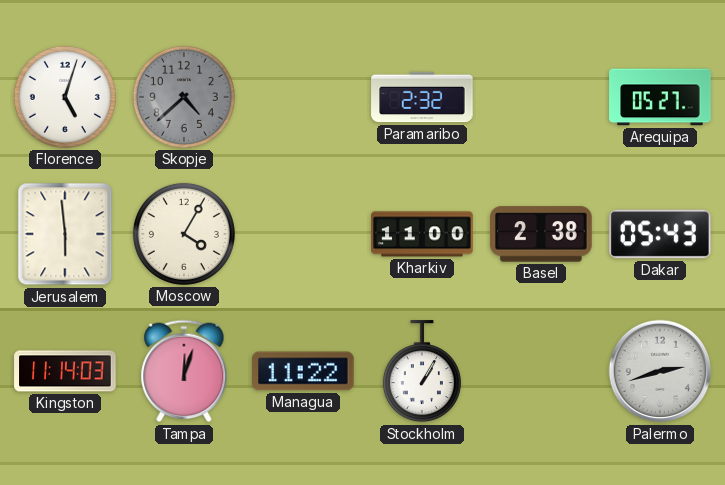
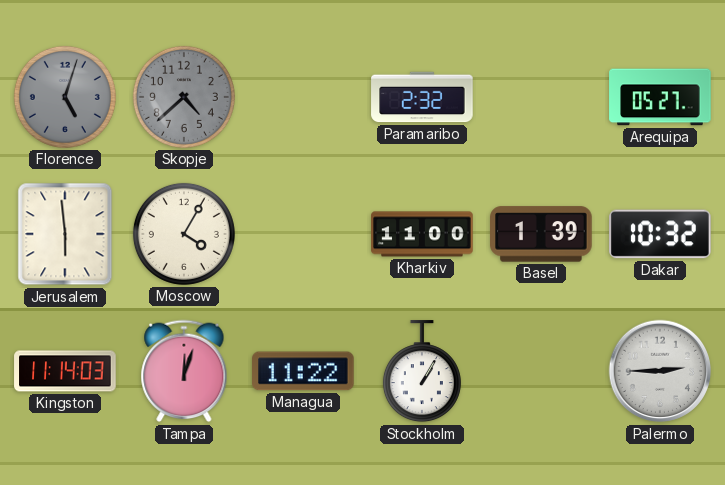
Florence dial: white -> grey (65, 97)
Basel: 2:38 -> 1:39 (541, 234)
Dakar: 05:43 -> 10:32 (660, 234)
Palermo: 2:42 -> 2:45 (660, 371)
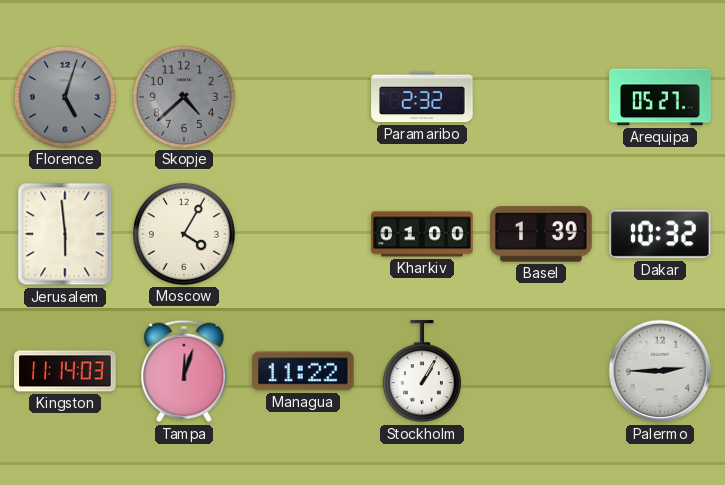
Kharkiv: 11:00 -> 01:00 (422, 234)
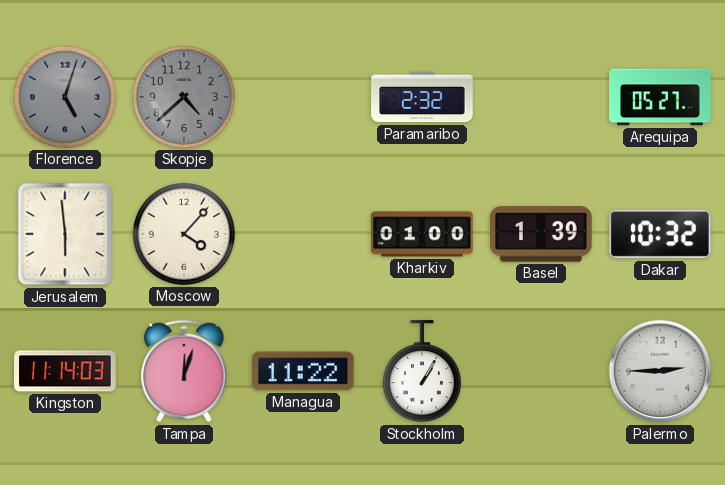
Moscow: 4:05 -> 4:07 (184, 234)
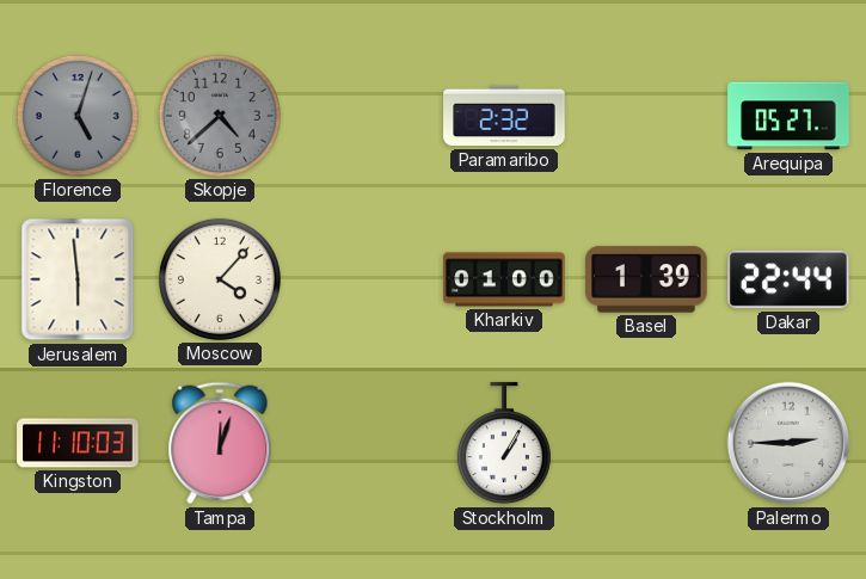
Dakar: 10:32 -> 22:44 (788, 279)
Kingston: 11:14 -> 11:10 (78, 443)
Managua: 11:22 -> none (303, 371)
